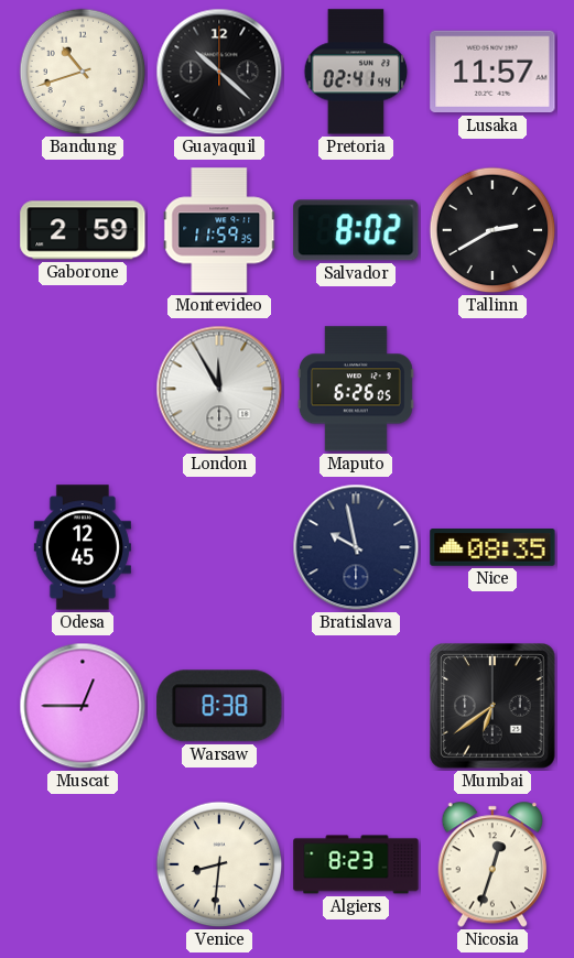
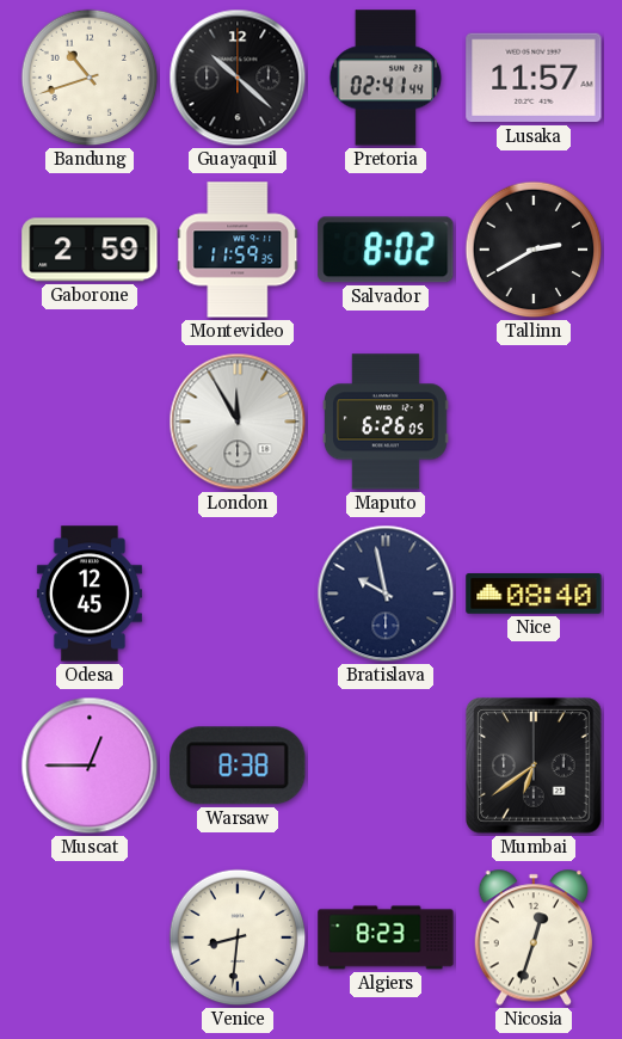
Nice: 08:35 -> 08:40 (534, 594)
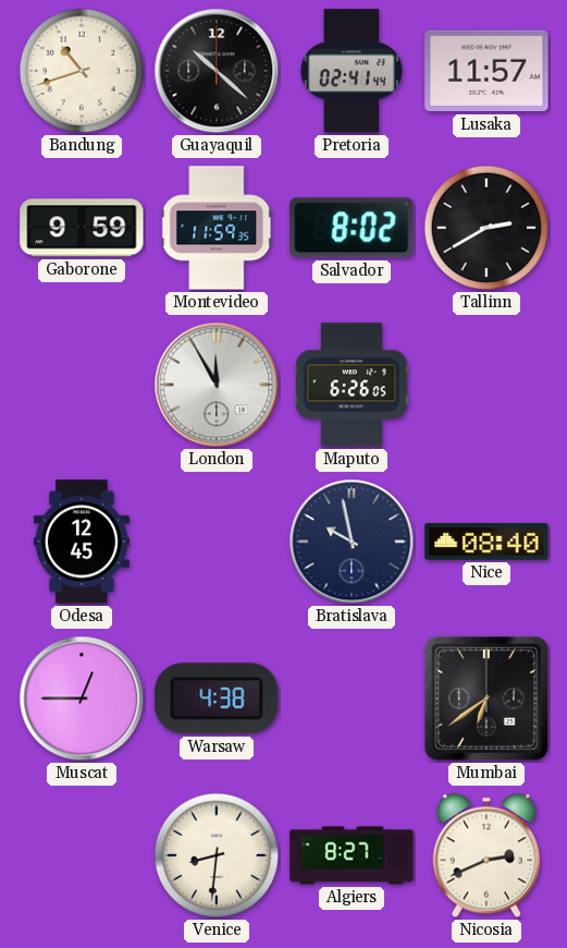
Gaborone: 2:59 -> 9:59 (82, 228)
Warsaw: 8:38 -> 4:38 (217, 698)
Algiers: 8:23 -> 8:27 (352, 855)
Nicosia: 12:33 -> 2:41 (485, 855)
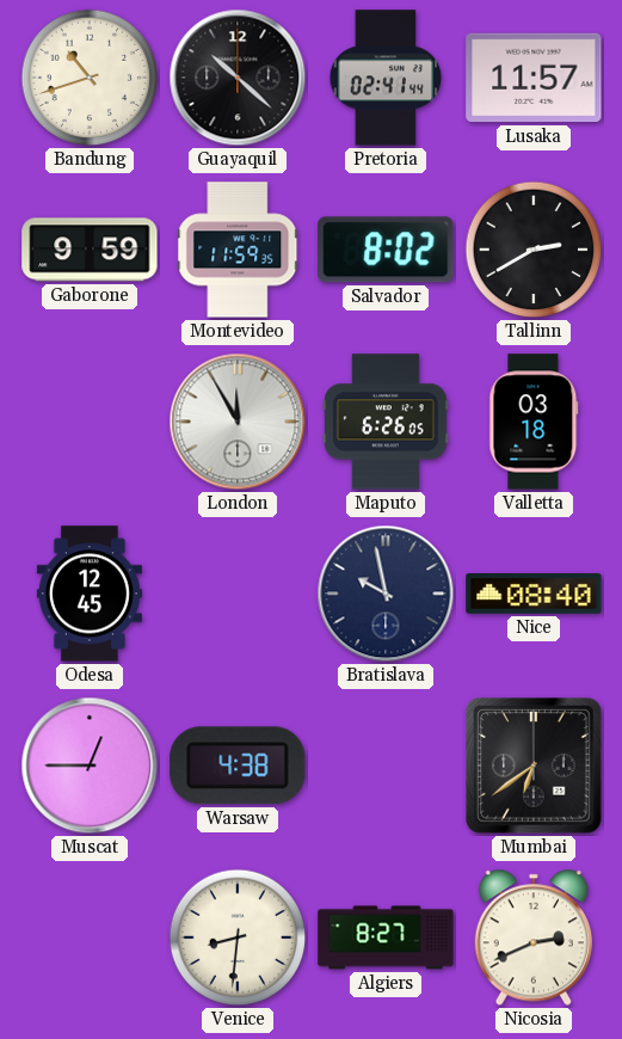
Valletta: none -> 03:18 (534, 422)
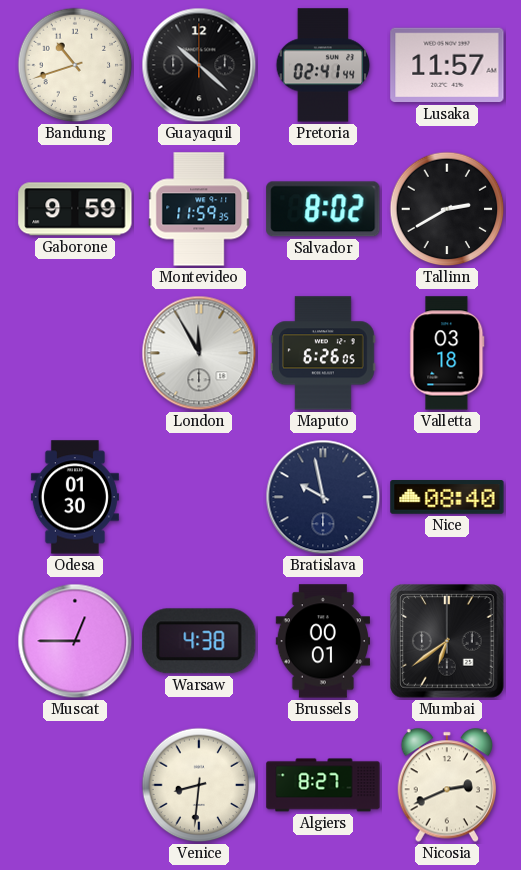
Odesa: 12:45 -> 01:30 (75, 497)
Brussels: none -> 00:01 (323, 641)
